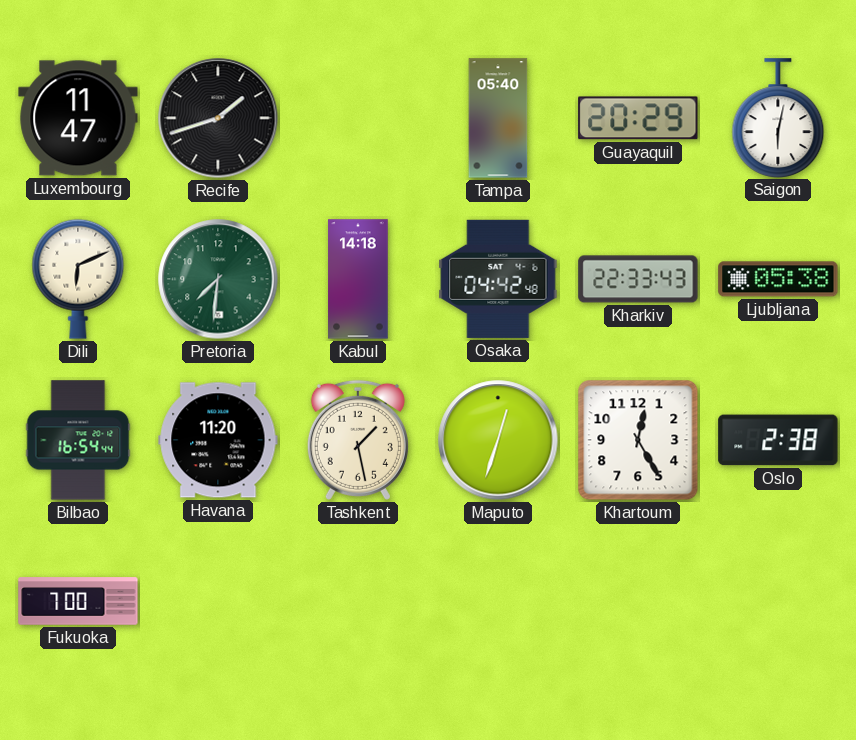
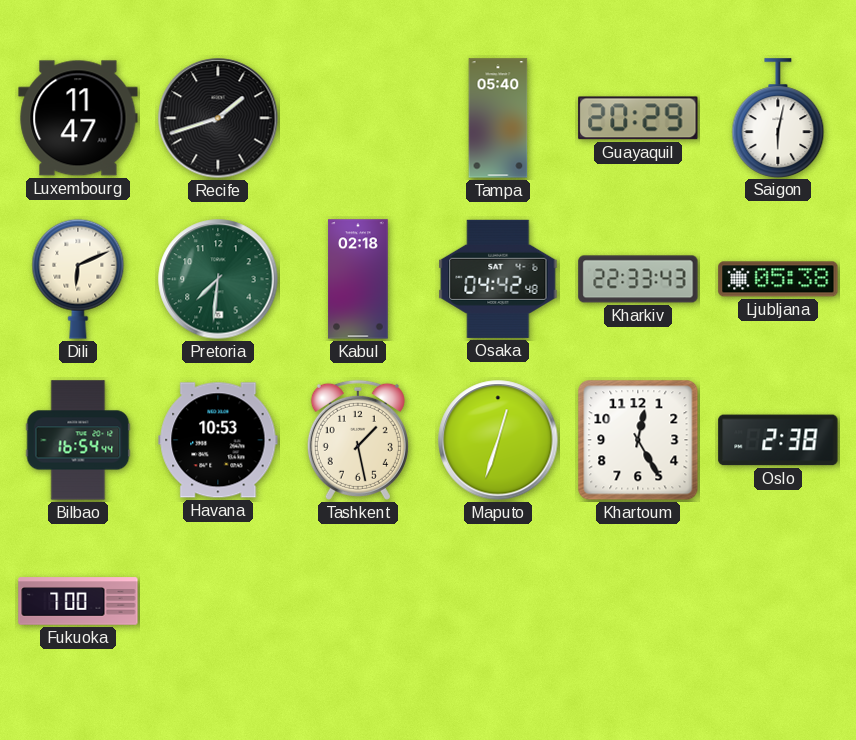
Kabul: 14:18 -> 02:18 (358, 279)
Havana: 11:20 -> 10:53 (218, 440)
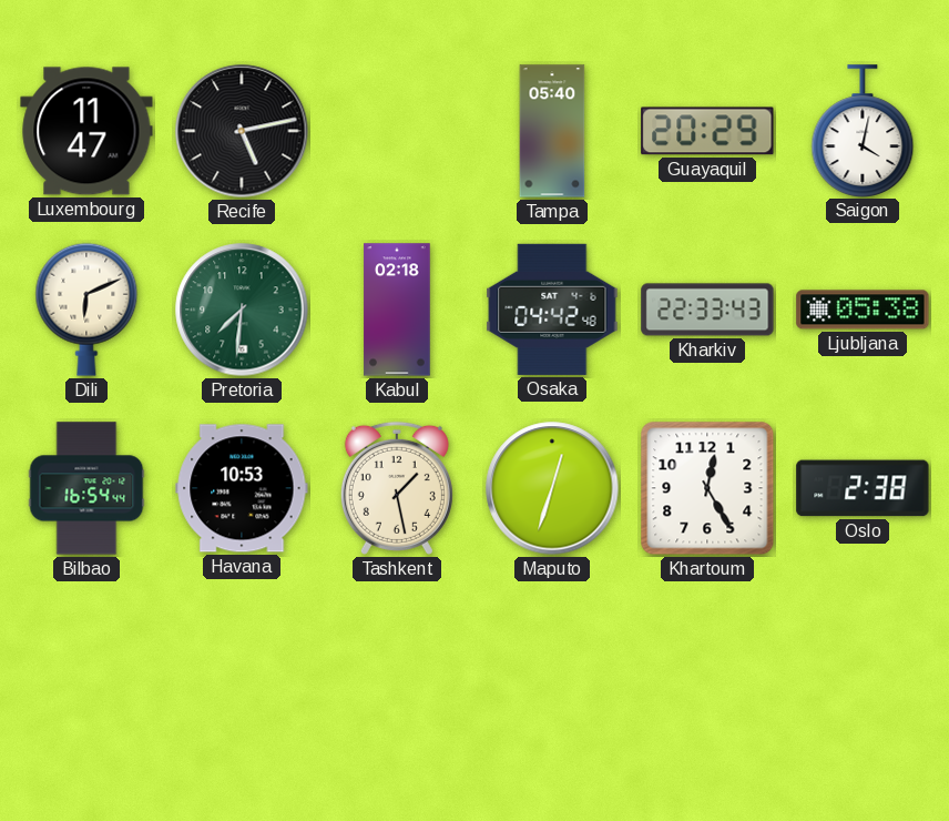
Recife: 1:42 -> 5:13 (242, 131)
Saigon: 6:02 -> 4:02 (863, 131)
Fukuoka: 7:00 -> none (78, 601)
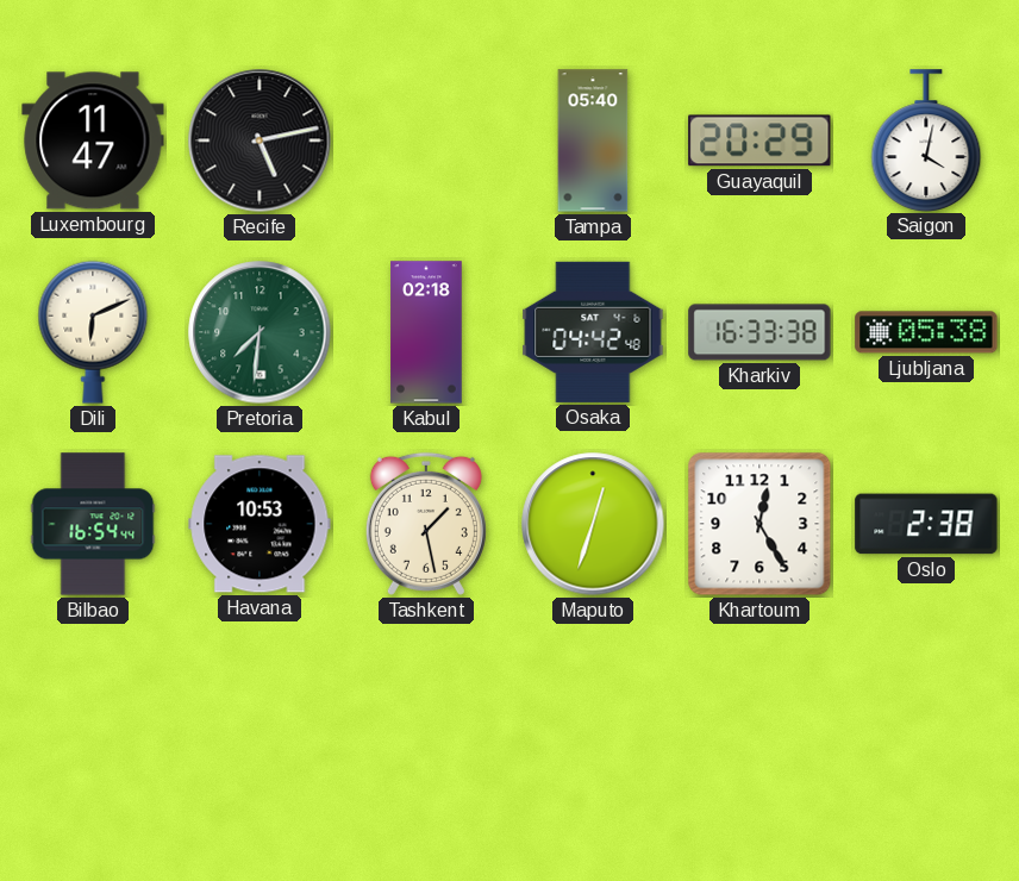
Kharkiv: 22:33 -> 16:33 (759, 332)
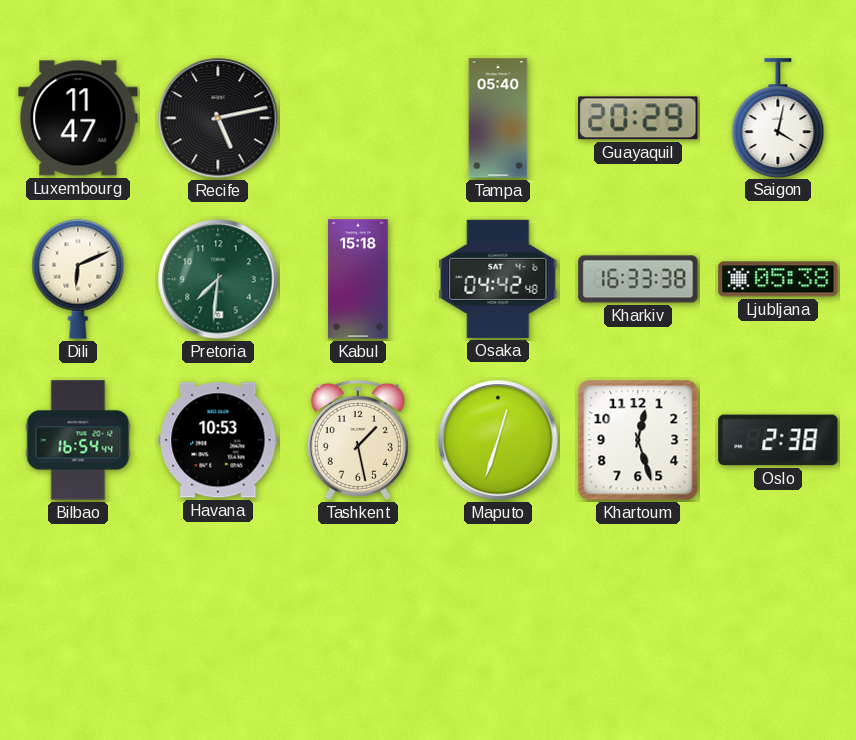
Kabul: 02:18 -> 15:18 (358, 279)
Khartoum: 12:25 -> 12:27 (638, 440)
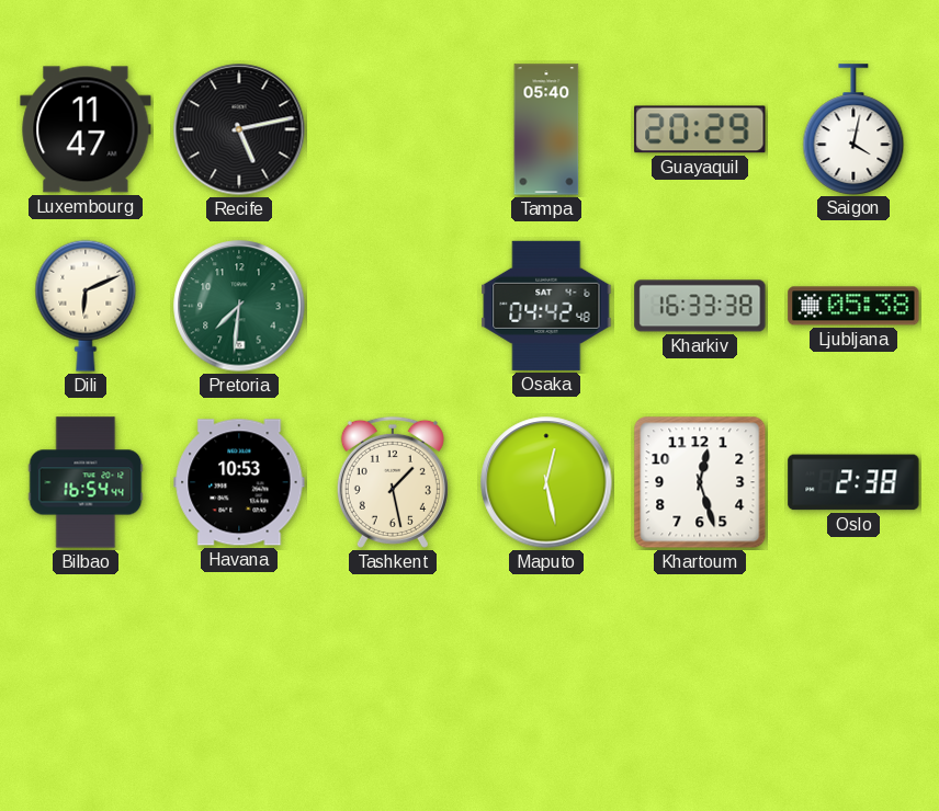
Kabul: 15:18 -> none (358, 279)
Maputo: 12:33 -> 12:28 (546, 482)
